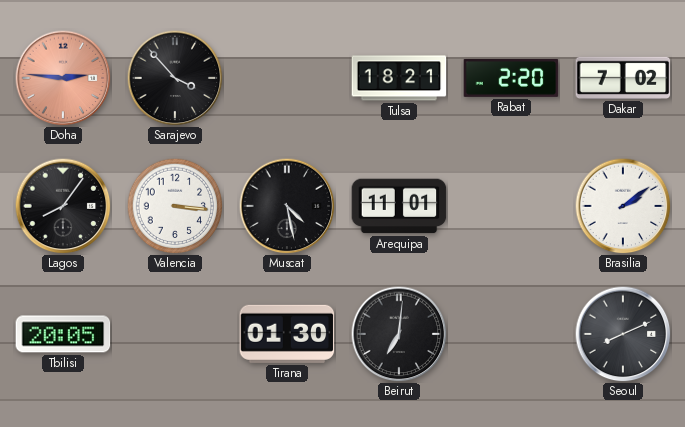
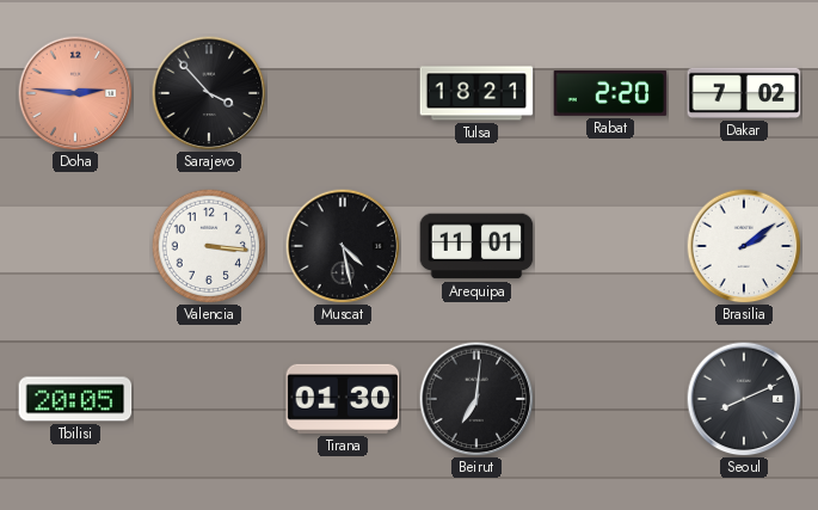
Lagos: 8:06 -> none (63, 206)
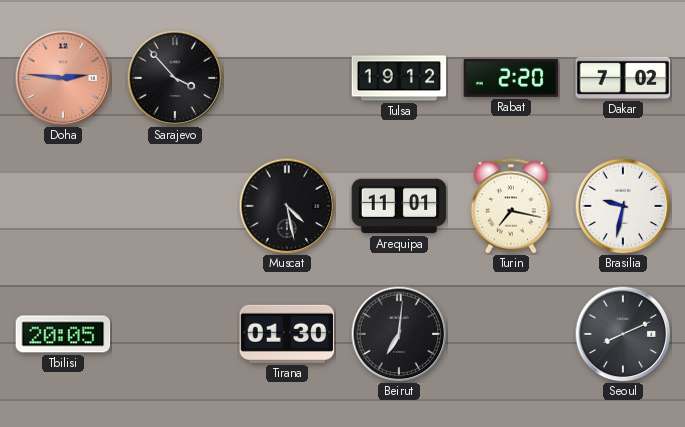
Tulsa: 18:21 -> 19:12 (399, 78)
Valencia: 3:16 -> none (209, 246)
Turin: none -> 7:17 (511, 206)
Brasilia: 2:09 -> 9:32 (623, 206)
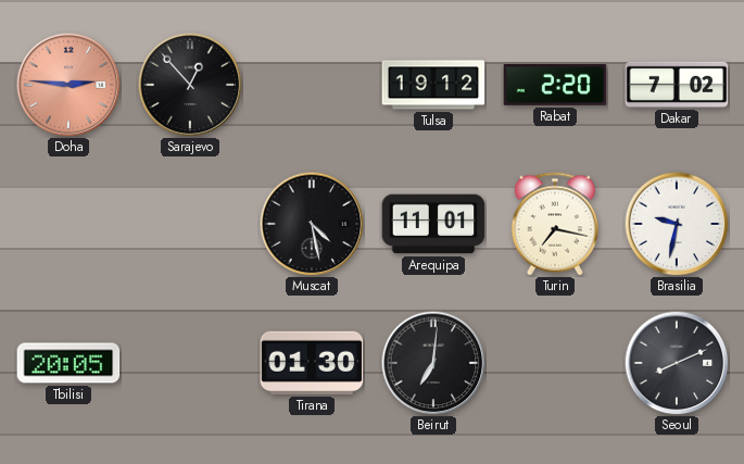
Sarajevo: 3:53 -> 12:53 (190, 85)
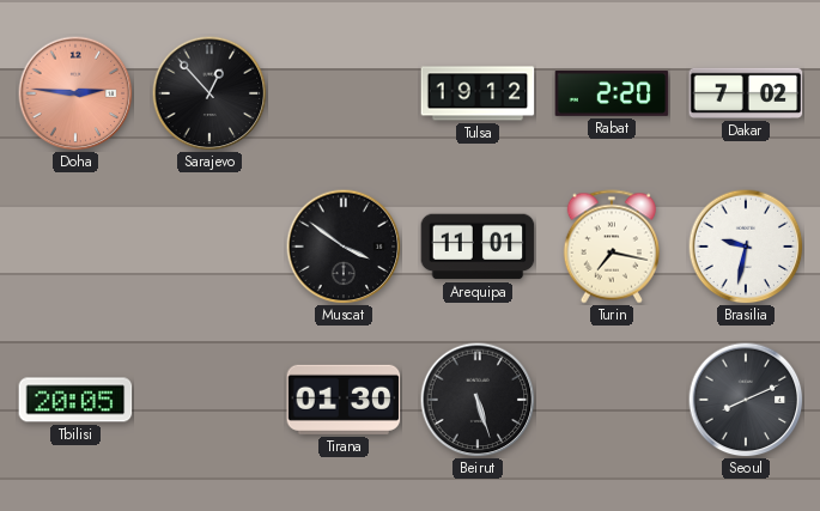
Muscat: 4:28 -> 3:51 (344, 247)
Beirut: 7:01 -> 5:27 (478, 400)
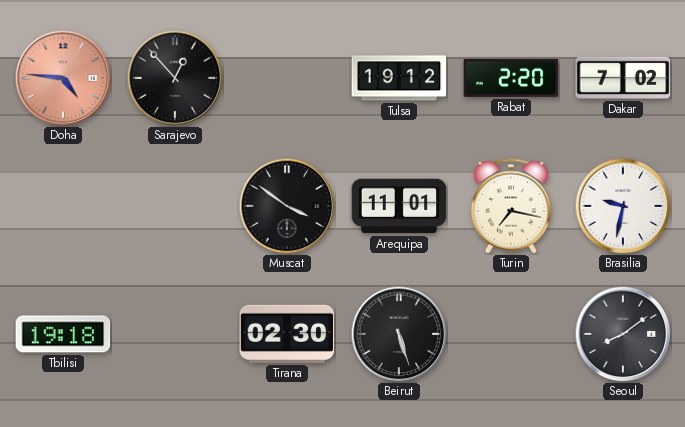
Doha: 2:46 -> 4:46 (63, 78)
Tbilisi: 20:05 -> 19:18 (63, 334)
Tirana: 01:30 -> 02:30 (287, 334)
Seoul: 8:11 -> 8:09 (623, 334)
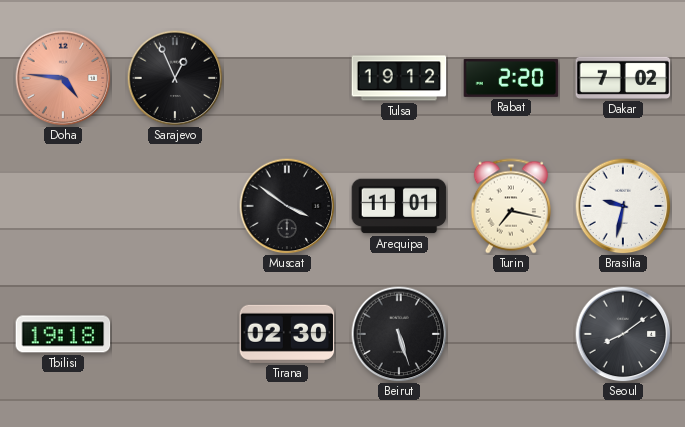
Sarajevo: 12:53 -> 12:56 (175, 78)
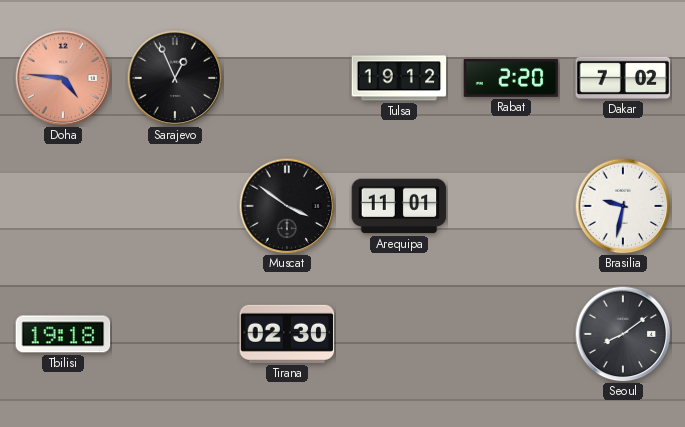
Turin: 7:17 -> none (511, 206)
Beirut: 5:27 -> none (399, 334)
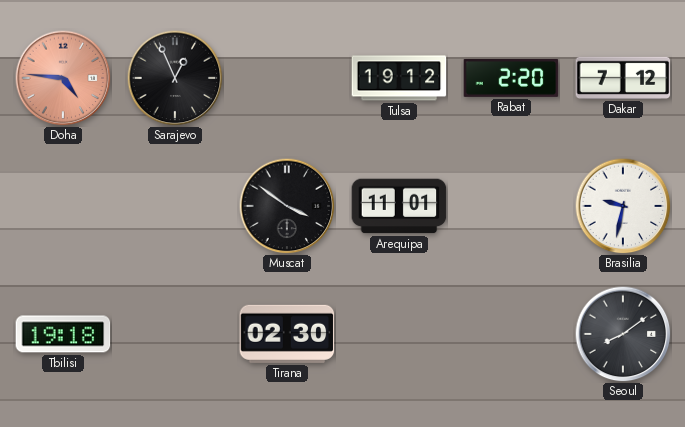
Dakar: 7:02 -> 7:12 (623, 78)
